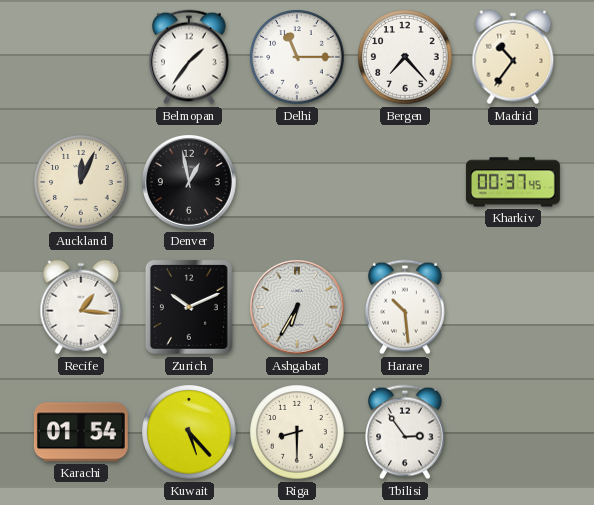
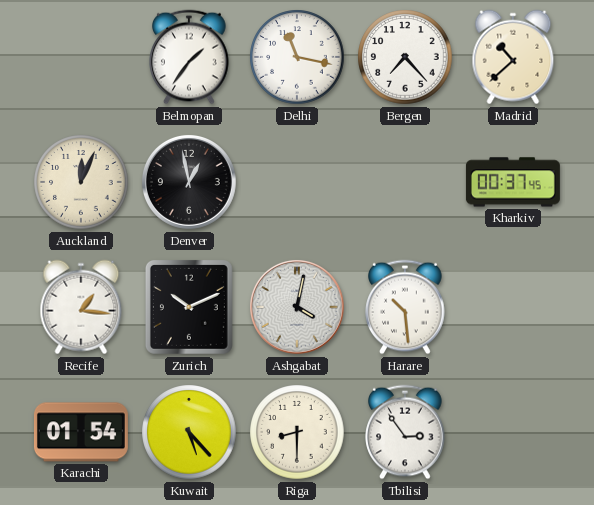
Delhi: 11:15 -> 11:17 (297, 57)
Madrid: 10:36 -> 10:38 (513, 57)
Ashgabat: 6:35 -> 4:02 (297, 307)
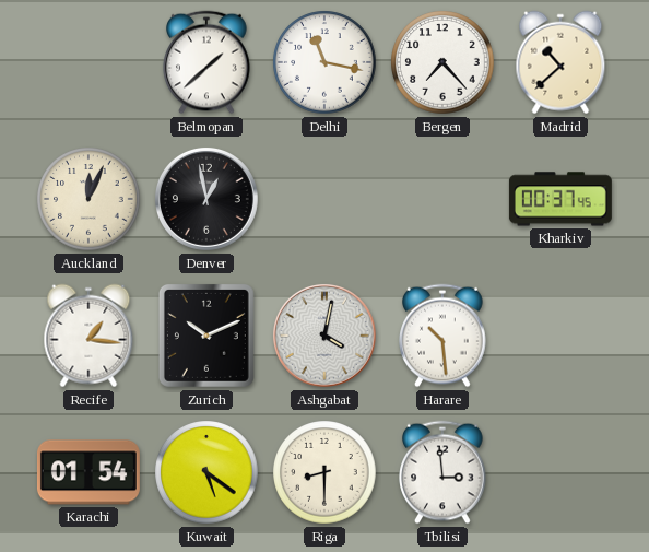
Belmopan: 1:36 -> 1:38 (206, 62)
Kuwait: 5:23 -> 5:21 (206, 472)
Tbilisi: 2:54 -> 2:59 (442, 472)
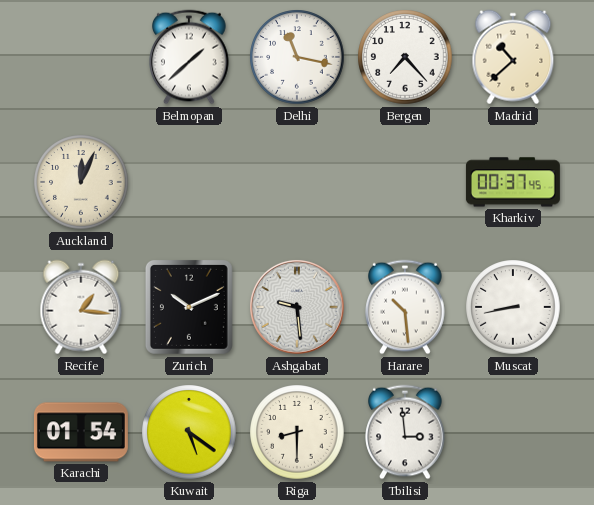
Denver: 12:58 -> none (206, 199)
Ashgabat: 4:02 -> 9:29 (297, 307)
Muscat: none -> 8:43 (513, 307)
